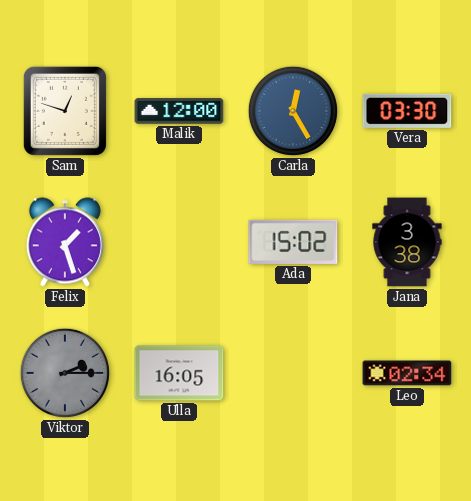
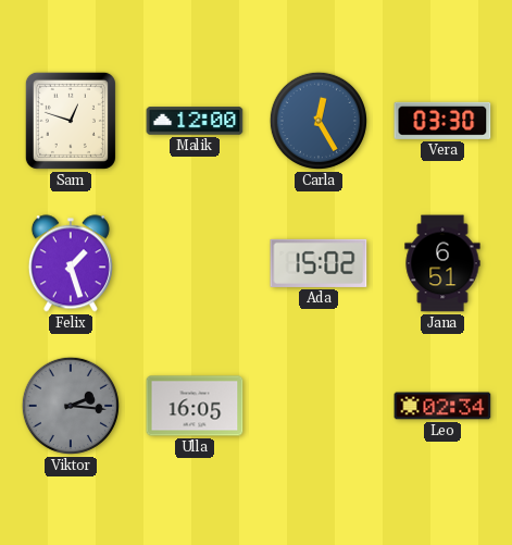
Jana: 3:38 -> 6:51 (442, 263)
Viktor: 2:15 -> 2:16 (71, 406)
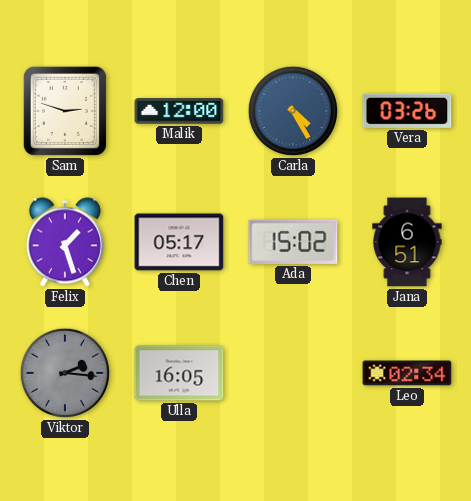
Sam: 12:48 -> 2:48 (65, 111)
Carla: 12:25 -> 4:25 (293, 111)
Vera: 03:30 -> 03:26 (407, 111)
Chen: none -> 05:17 (179, 242)
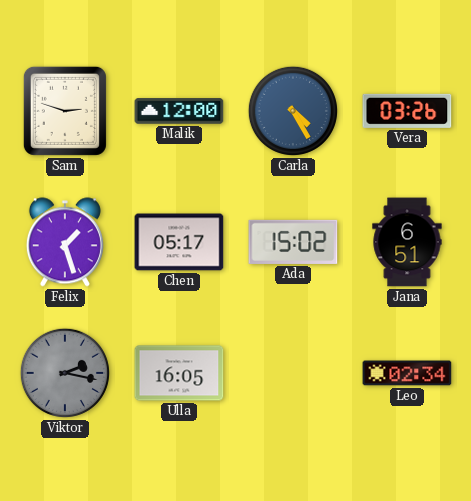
Viktor: 2:16 -> 2:17 (65, 373)
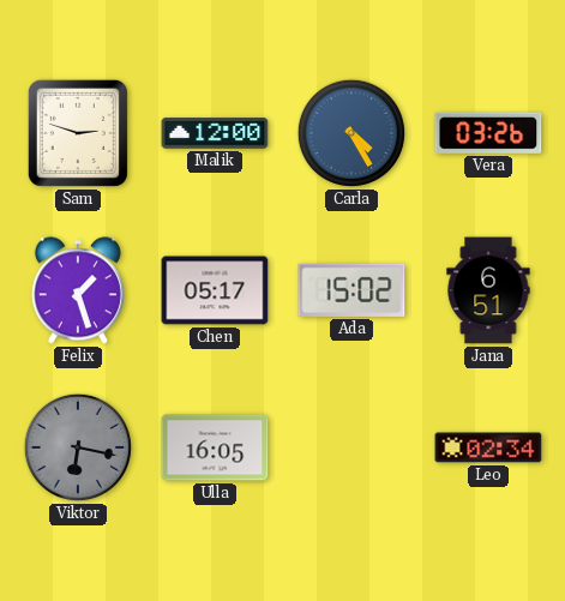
Viktor: 2:17 -> 6:17 (78, 447)
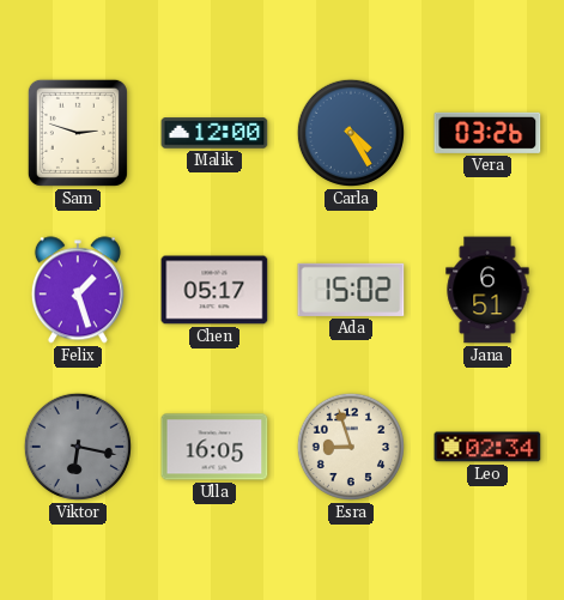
Esra: none -> 8:57 (351, 447)
